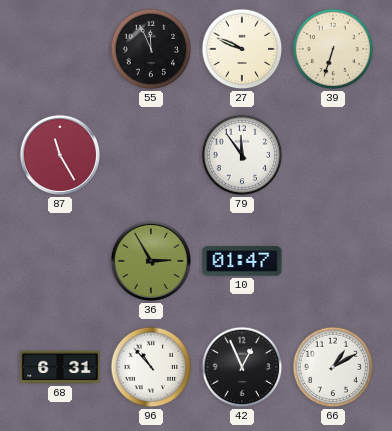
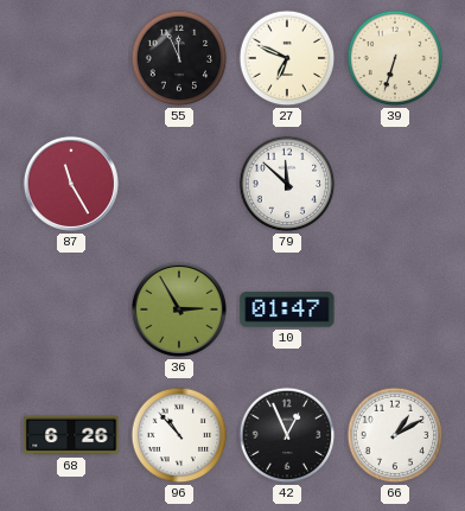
27: 9:49 -> 6:49 (287, 58)
79: 11:54 -> 11:52 (287, 184)
68: 6:31 -> 6:26 (71, 435)
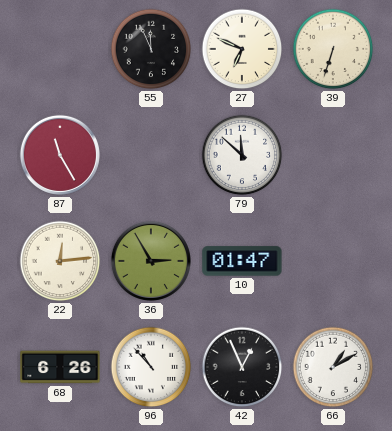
22: none -> 12:14 (60, 261)
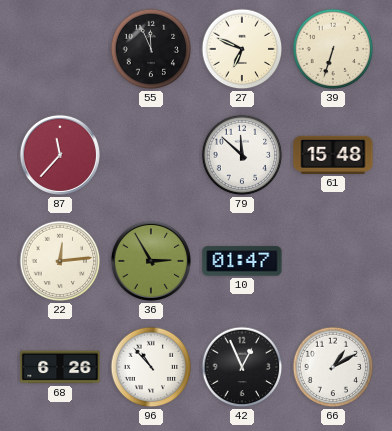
87: 11:25 -> 11:37 (60, 155)
61: none -> 15:48 (333, 155)
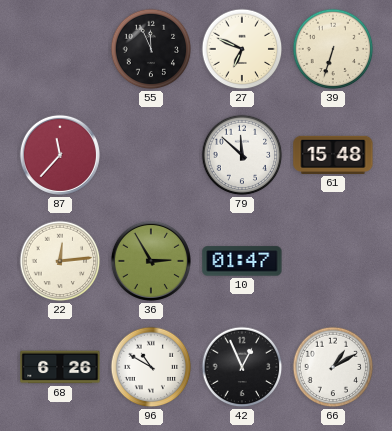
96: 10:53 -> 10:50 (151, 367)
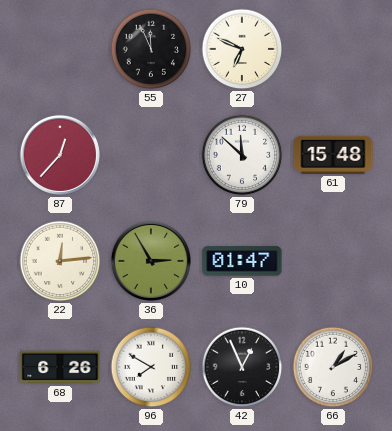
39: 6:33 -> none (333, 49)
87: 11:37 -> 12:37 (60, 155)
96: 10:50 -> 7:50 (151, 367)
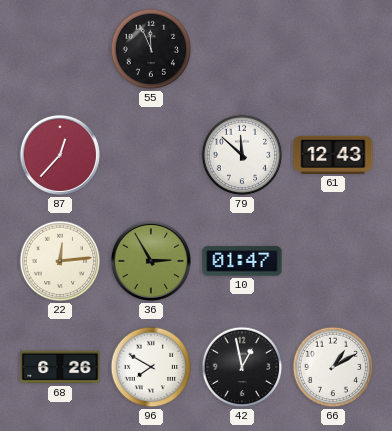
27: 6:49 -> none (242, 49)
61: 15:48 -> 12:43 (333, 155)
42: 12:56 -> 12:58 (242, 367)
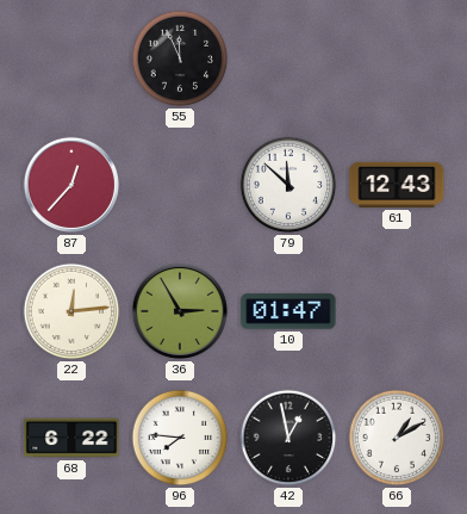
68: 6:26 -> 6:22 (71, 438)
96: 7:50 -> 7:46 (180, 438)
